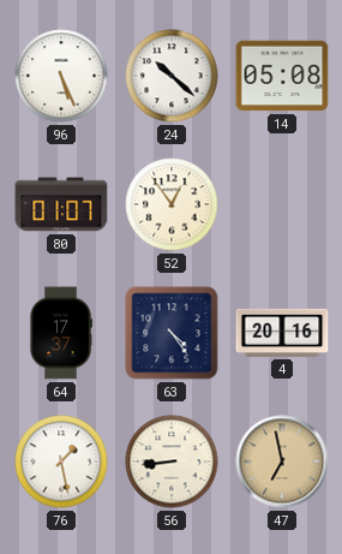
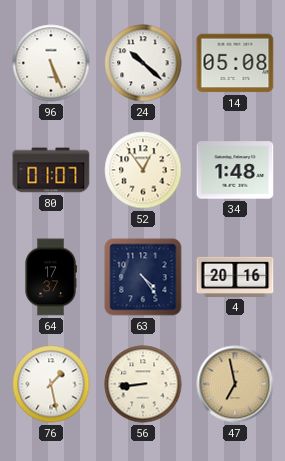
34: none -> 1:48 (235, 170)
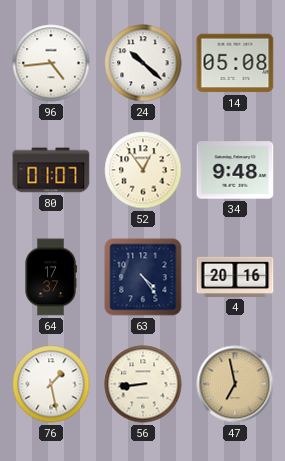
96: 5:26 -> 4:44 (51, 63)
34: 1:48 -> 9:48 (235, 170)
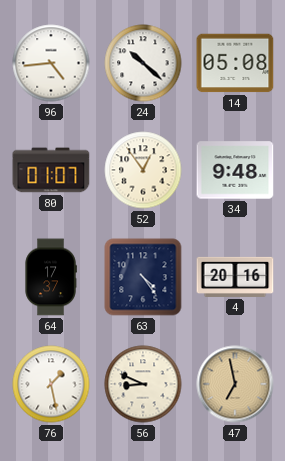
56: 8:44 -> 8:49 (143, 384)
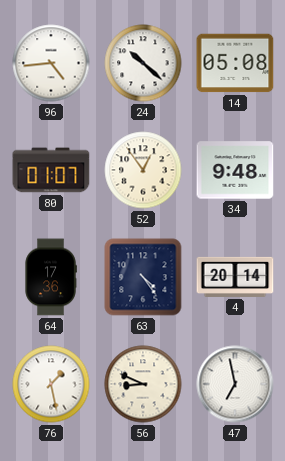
64: 17:37 -> 17:36 (51, 277)
4: 20:16 -> 20:14 (235, 277)
47 dial: champagne -> white (235, 384)
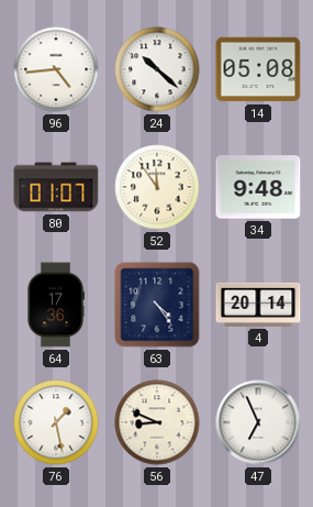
52: 12:54 -> 11:54 (157, 187)
47: 6:58 -> 6:56 (258, 422)
